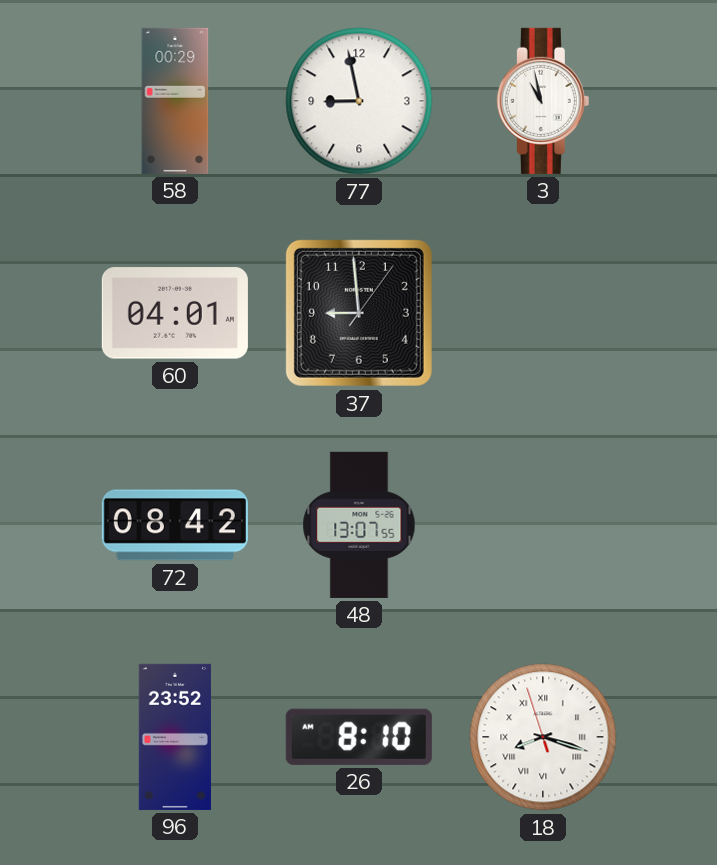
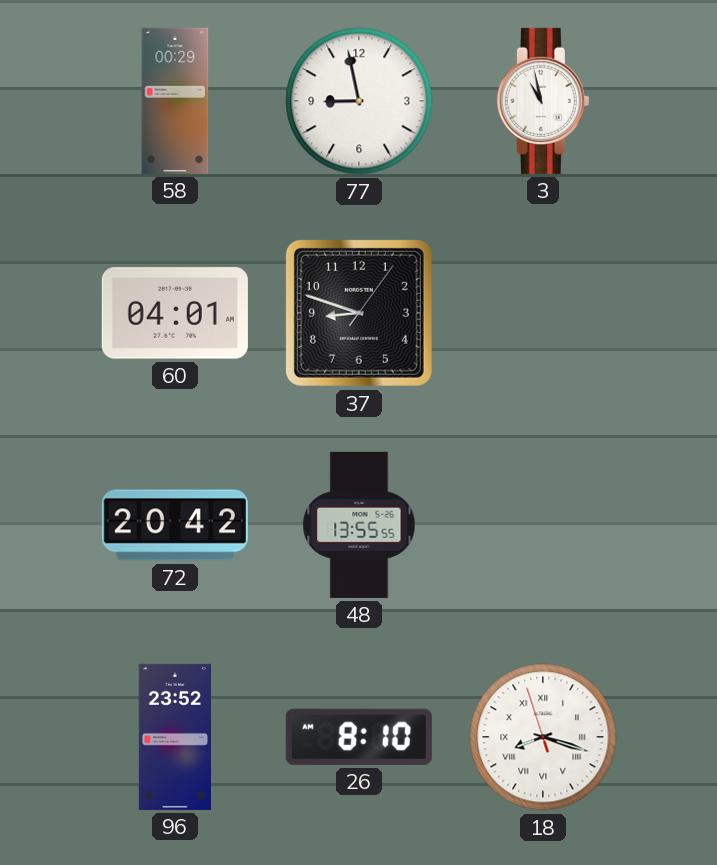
37: 8:59 -> 8:48 (359, 313)
72: 08:42 -> 20:42 (175, 525)
48: 13:07 -> 13:55 (359, 525)
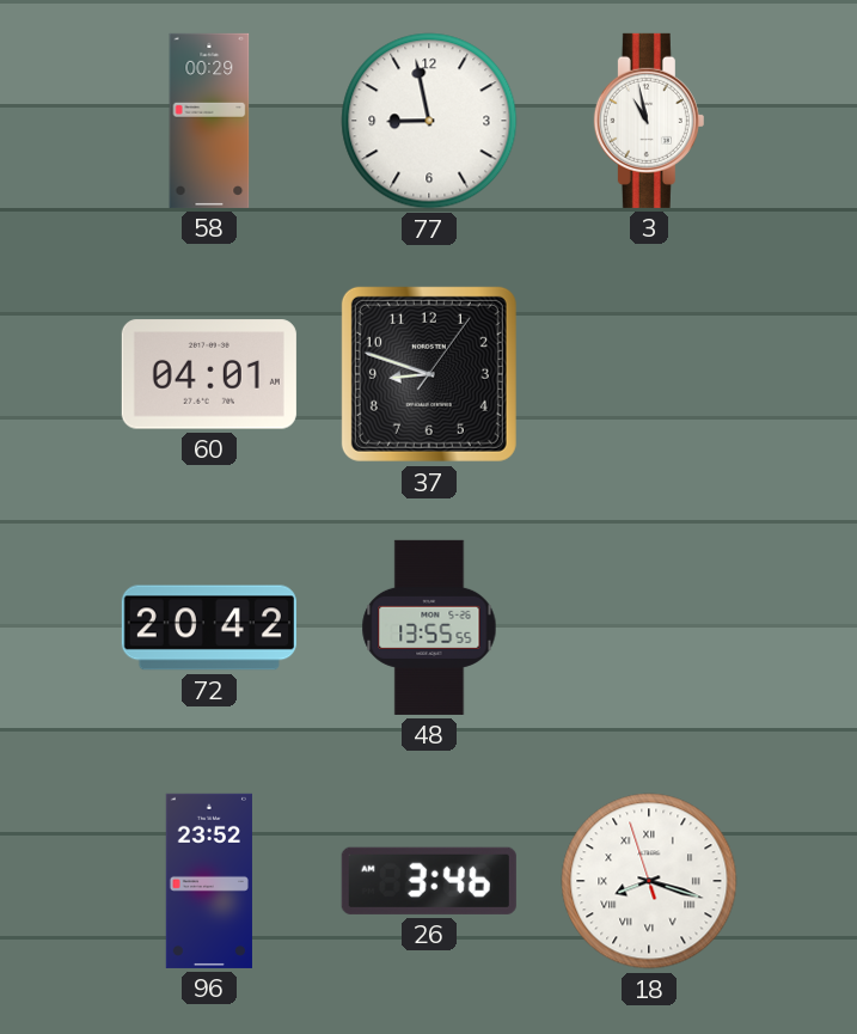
26: 8:10 -> 3:46 (429, 881)
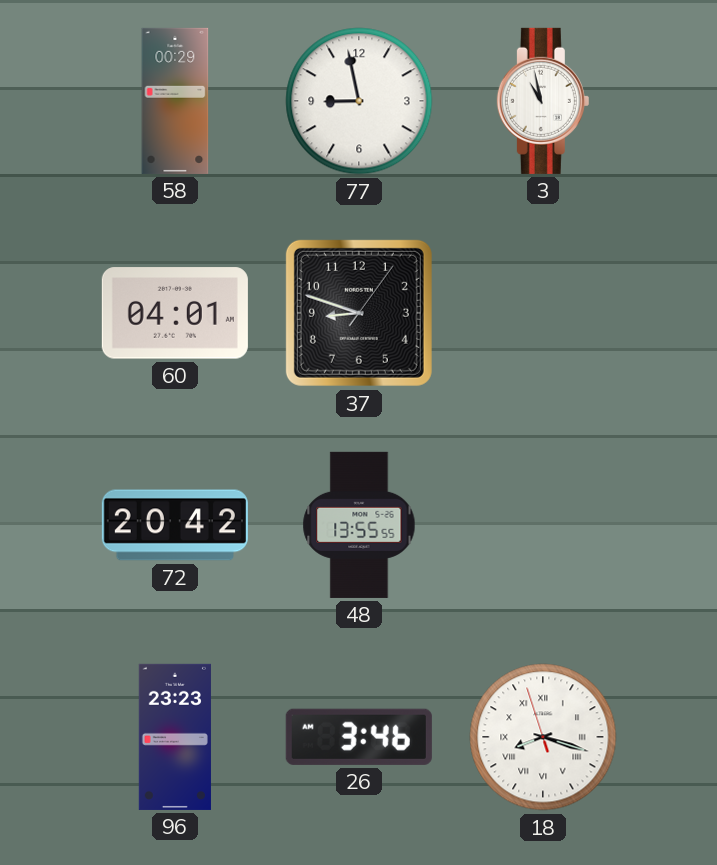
96: 23:52 -> 23:23 (174, 737)
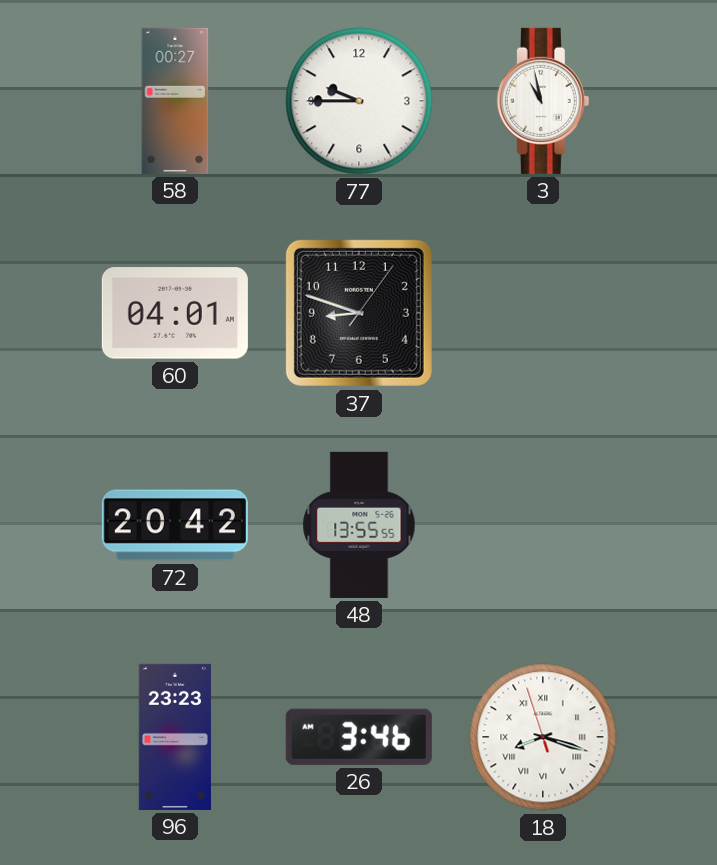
58: 00:29 -> 00:27 (175, 101)
77: 8:58 -> 9:45 (359, 101)
